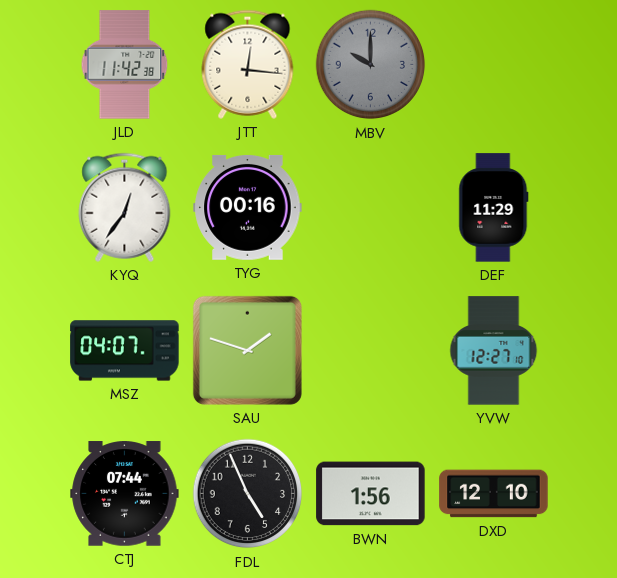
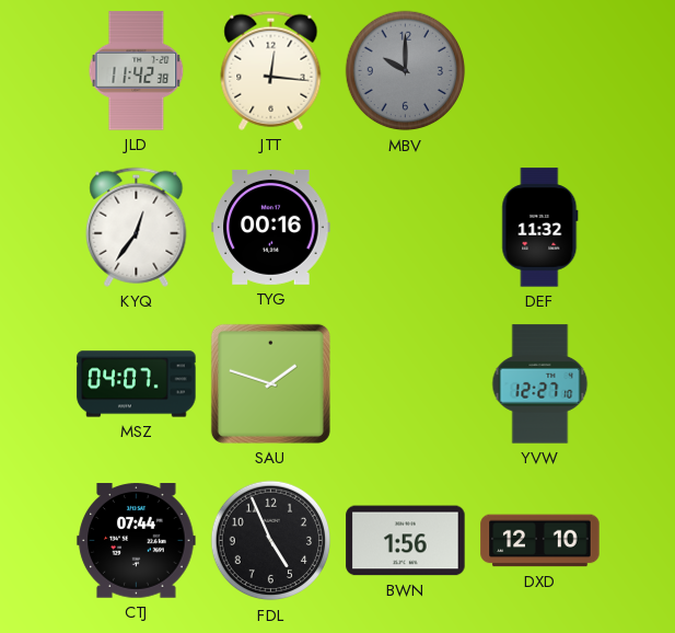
DEF: 11:29 -> 11:32 (540, 228)
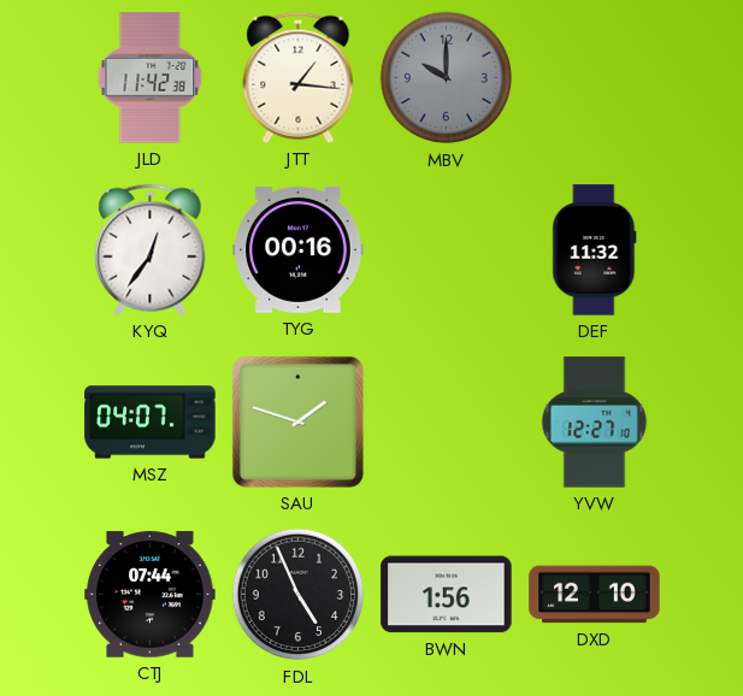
JTT: 12:16 -> 1:16 (299, 77)
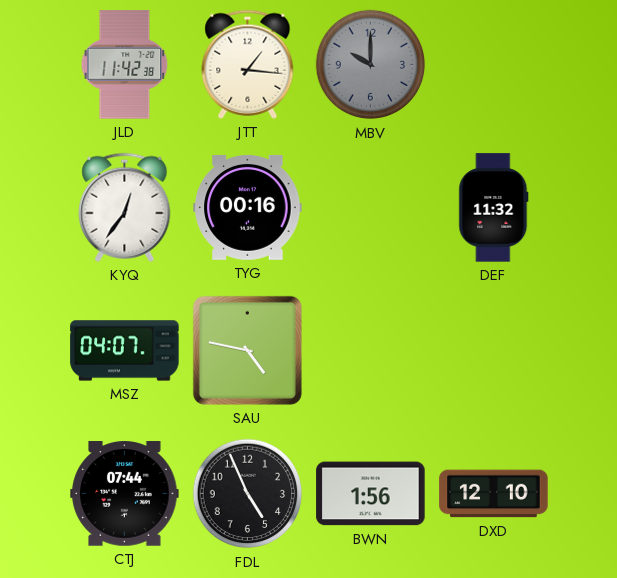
SAU: 1:48 -> 4:47 (247, 350)
YVW: 12:27 -> none (595, 423)
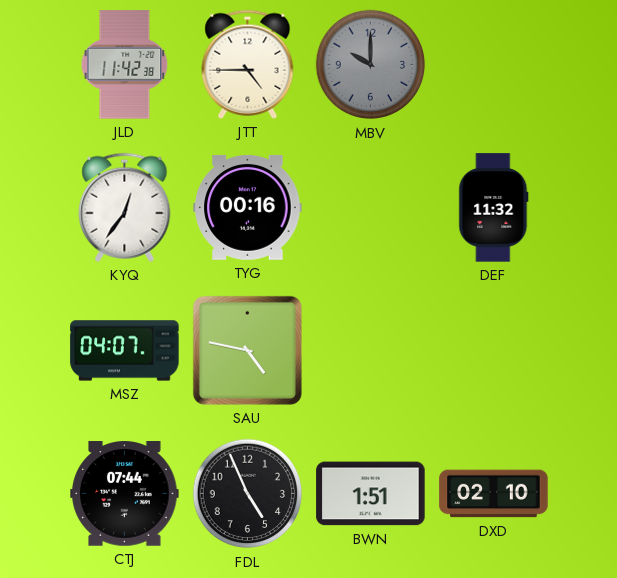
JTT: 1:16 -> 4:45 (248, 64)
BWN: 1:56 -> 1:51 (371, 494)
DXD: 12:10 -> 02:10 (494, 494)
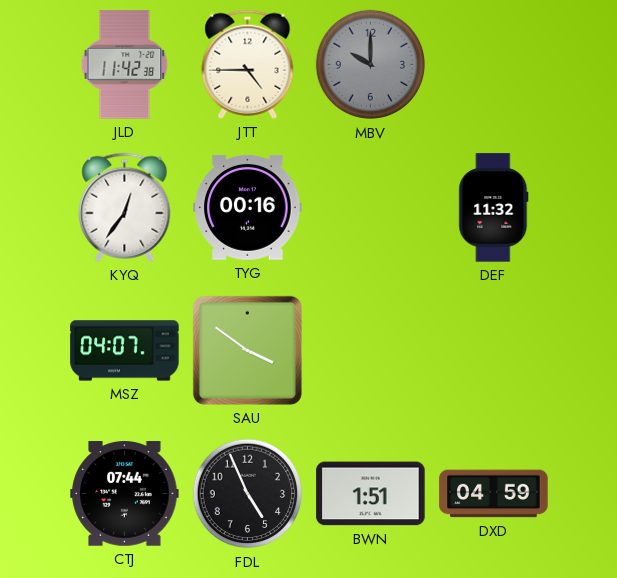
SAU: 4:47 -> 3:51 (247, 350)
DXD: 02:10 -> 04:59 (494, 494)
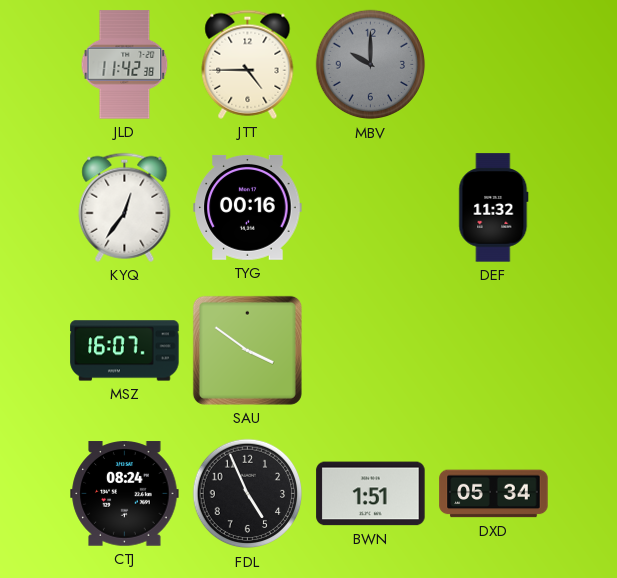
MSZ: 04:07 -> 16:07 (125, 351)
CTJ: 07:44 -> 08:24 (125, 494)
DXD: 04:59 -> 05:34 (494, 494)
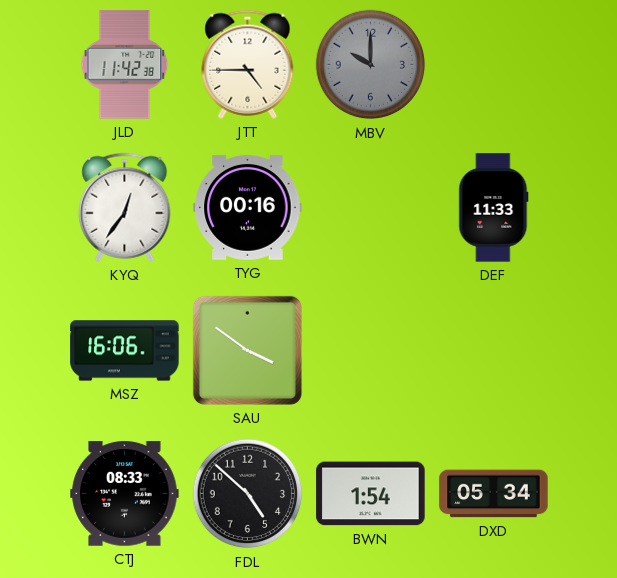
DEF: 11:32 -> 11:33 (494, 208)
MSZ: 16:07 -> 16:06 (125, 351)
CTJ: 08:24 -> 08:33 (125, 494)
FDL: 4:56 -> 4:52 (248, 494)
BWN: 1:51 -> 1:54 (371, 494)
